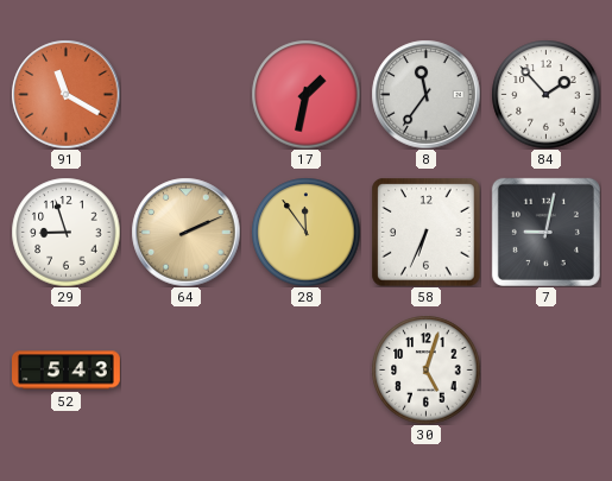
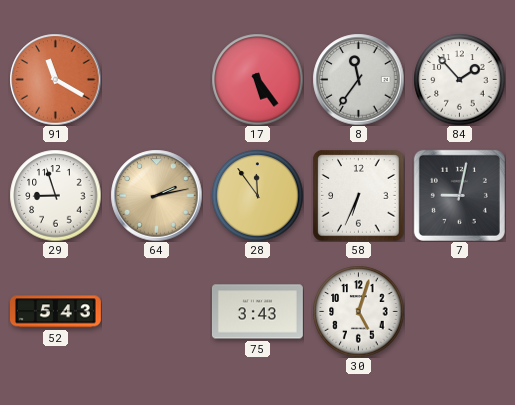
17: 1:32 -> 5:24 (257, 79)
64: 2:11 -> 2:13 (156, 195)
75: none -> 3:43 (257, 312)
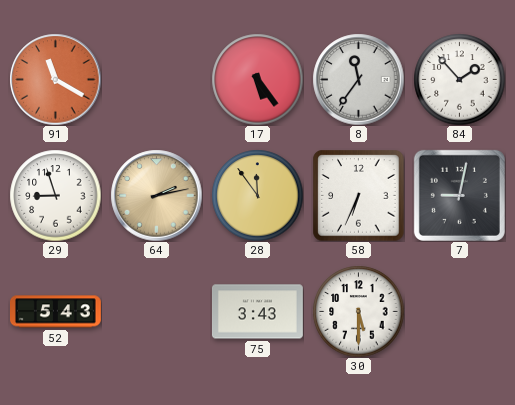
30: 5:03 -> 5:30 (358, 311)
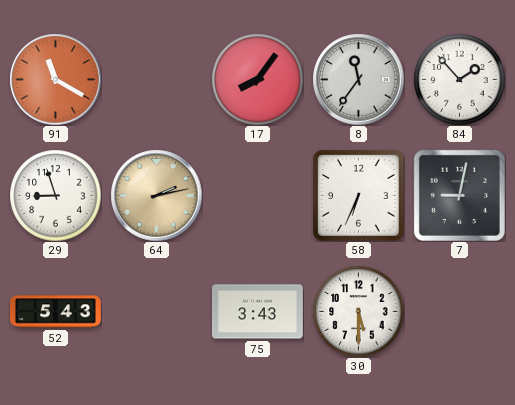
17: 5:24 -> 8:06 (257, 79)
28: 11:54 -> none (257, 195)
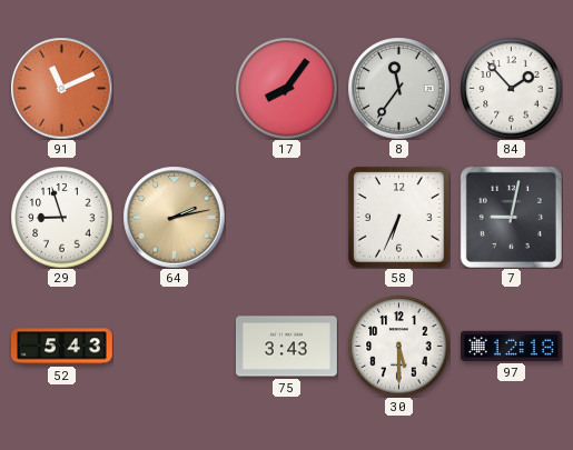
91: 11:20 -> 11:11 (61, 88)
97: none -> 12:18 (511, 346)
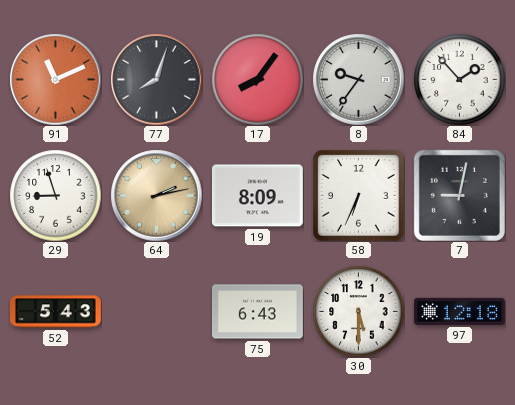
77: none -> 8:03 (156, 79)
8: 11:36 -> 9:36 (358, 79)
19: none -> 8:09 (257, 196)
75: 3:43 -> 6:43 (257, 312)
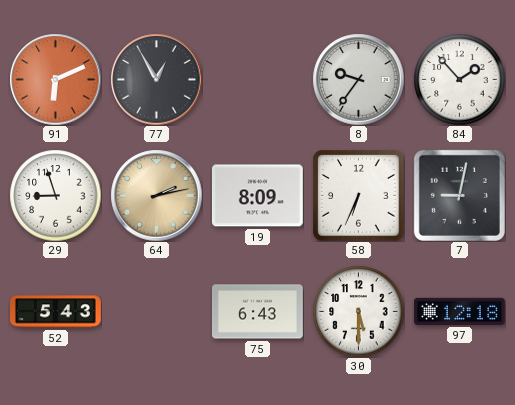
91: 11:11 -> 6:11 (55, 79)
77: 8:03 -> 12:55 (156, 79)
17: 8:06 -> none (257, 79)
